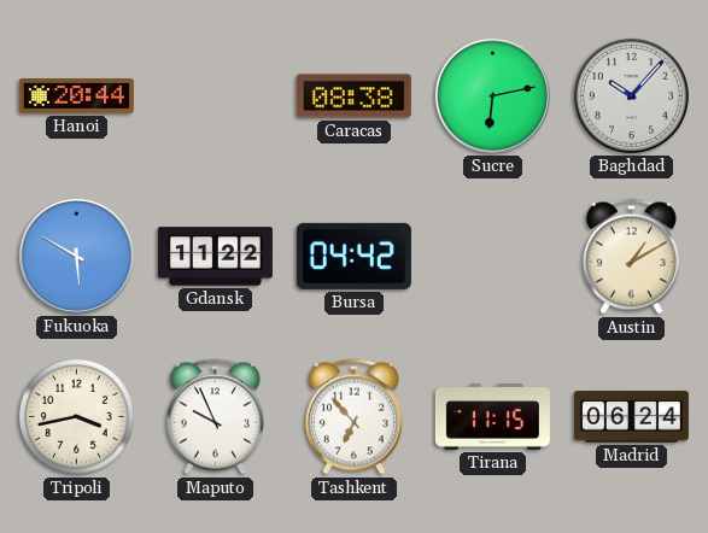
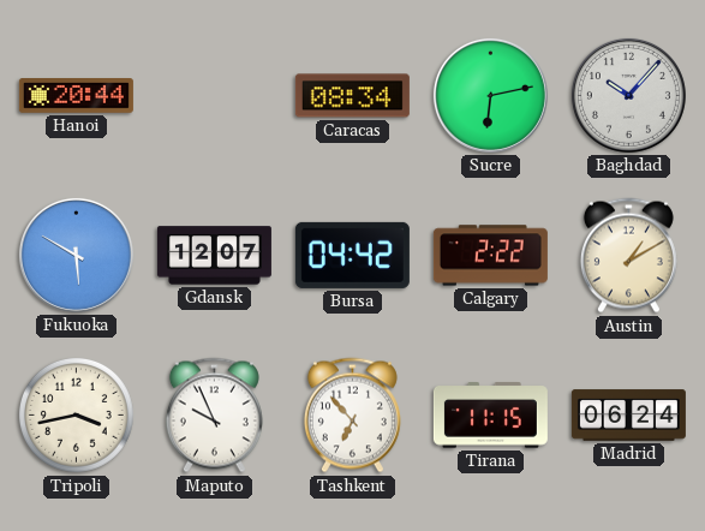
Caracas: 08:38 -> 08:34 (352, 96)
Gdansk: 11:22 -> 12:07 (214, 256)
Calgary: none -> 2:22 (490, 256)
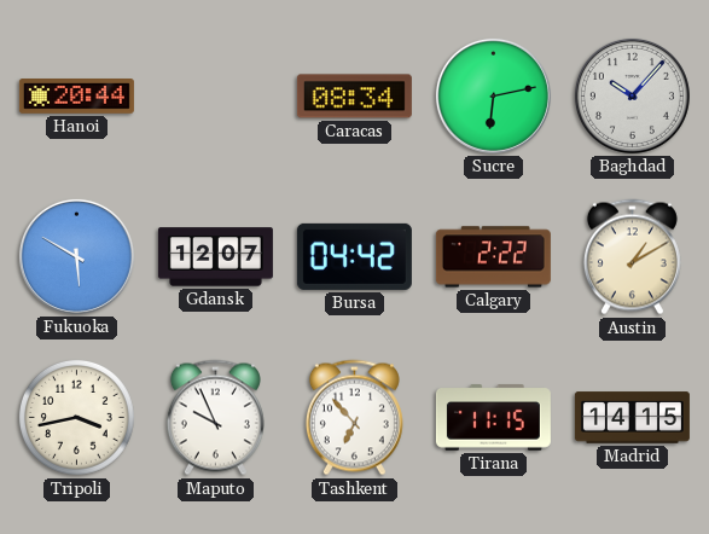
Madrid: 06:24 -> 14:15 (632, 418)
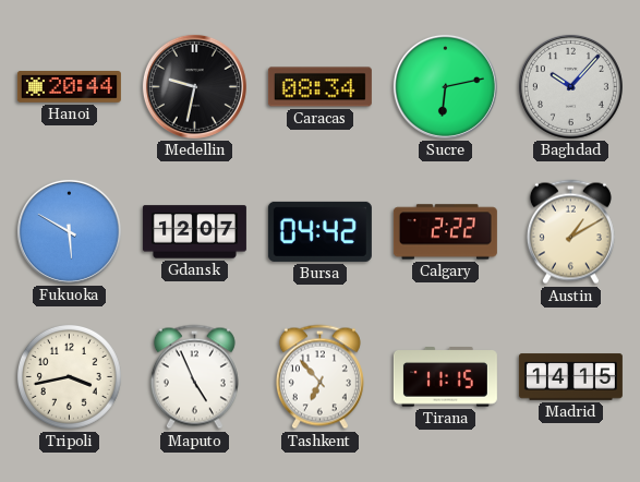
Medellin: none -> 9:32 (194, 86)
Maputo: 9:56 -> 4:56 (194, 377)
